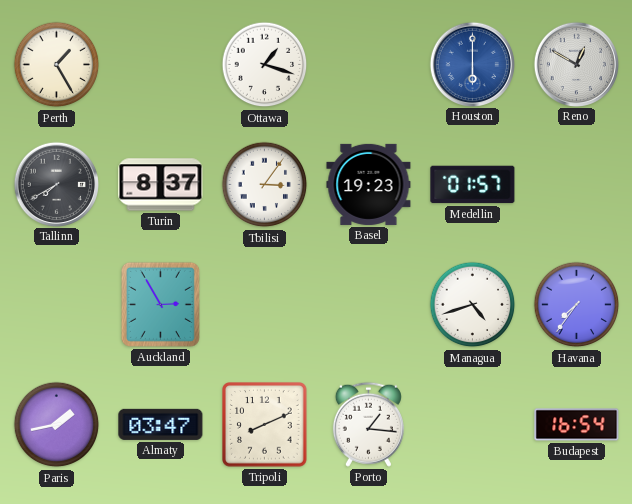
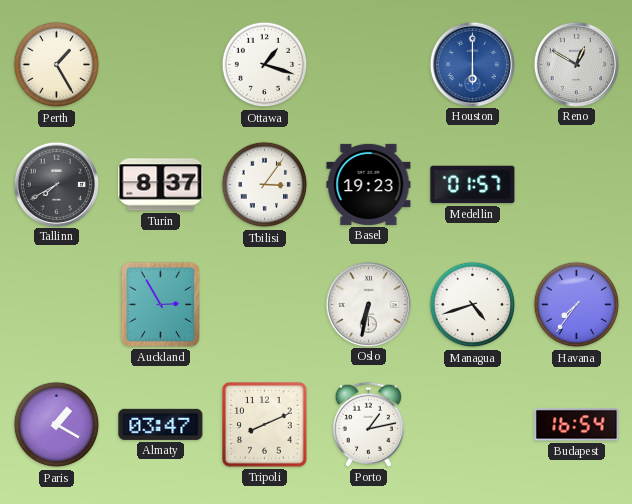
Oslo: none -> 6:32 (368, 304)
Paris: 1:43 -> 1:20 (57, 425)
Porto: 1:16 -> 1:13 (368, 424)
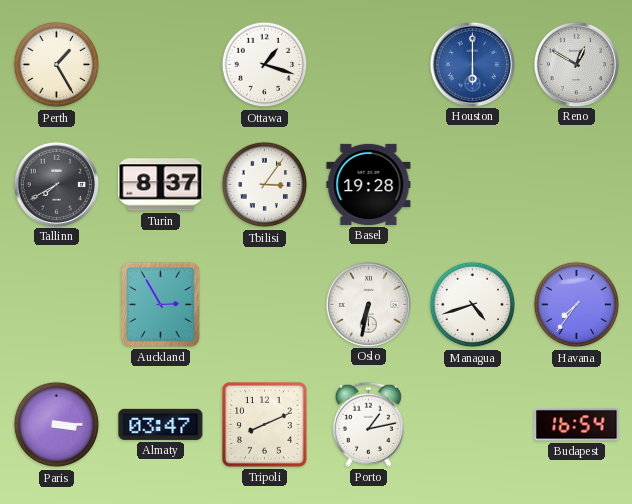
Basel: 19:23 -> 19:28 (369, 184)
Medellin: 01:57 -> none (473, 185)
Paris: 1:20 -> 3:15 (57, 425)
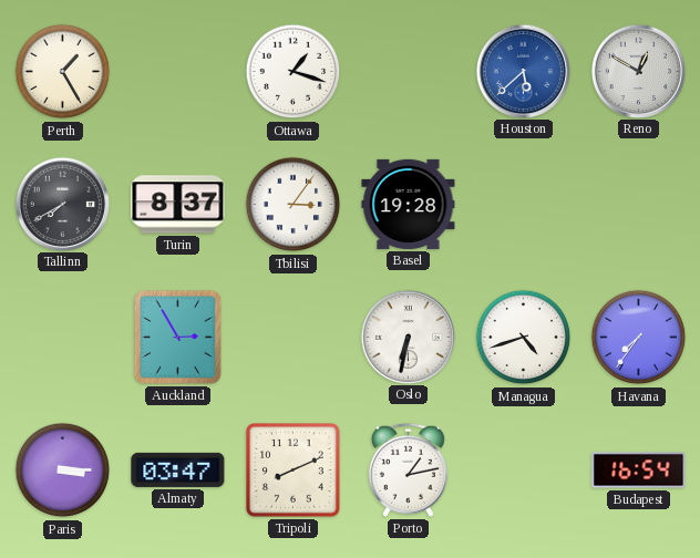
Houston: 6:00 -> 5:38 (523, 71)
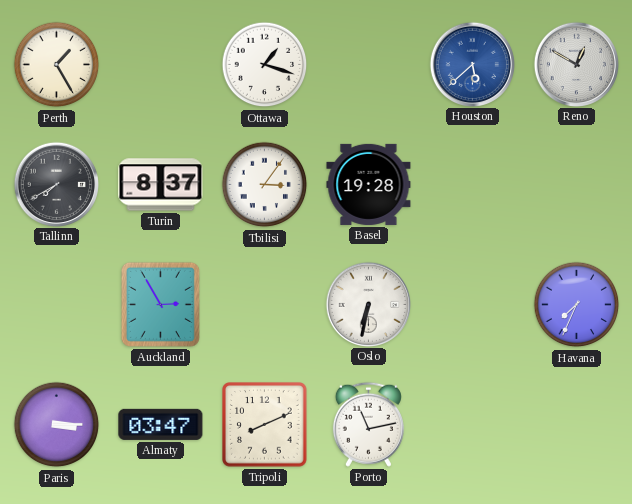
Managua: 4:42 -> none (524, 338)
Havana: 7:36 -> 7:34 (577, 305)
Porto: 1:13 -> 11:13 (368, 424)
Budapest: 16:54 -> none (639, 471)
